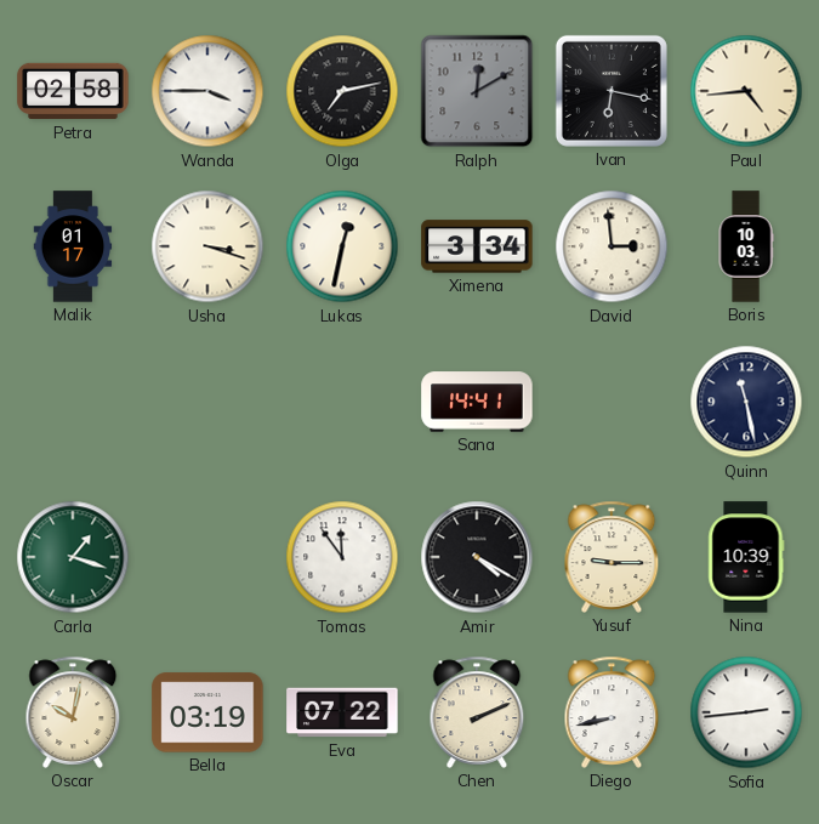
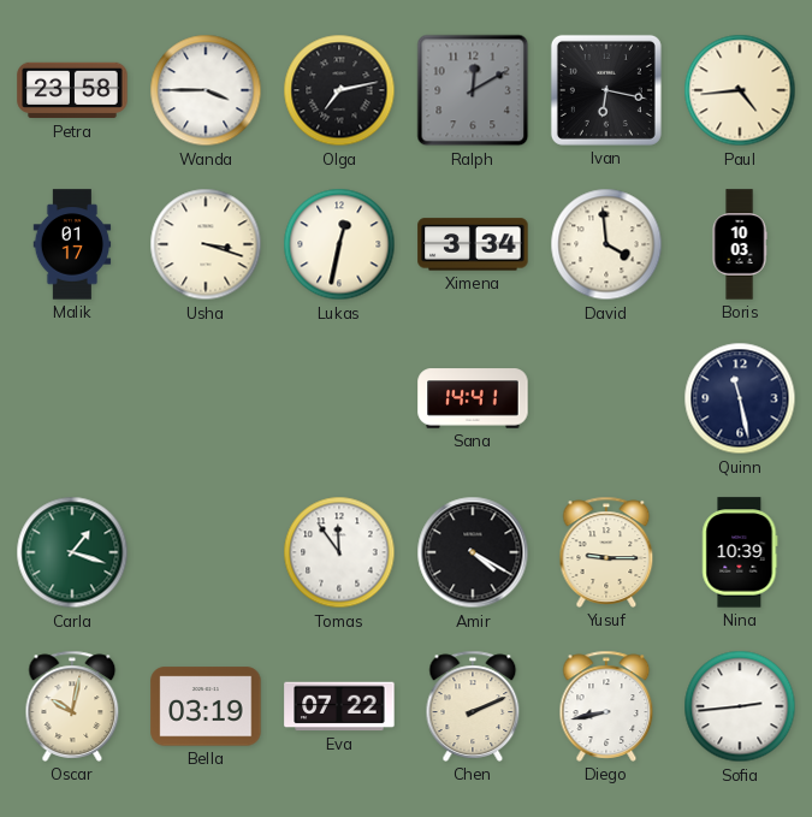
Petra: 02:58 -> 23:58 (72, 90)
David: 2:59 -> 3:59 (606, 244)
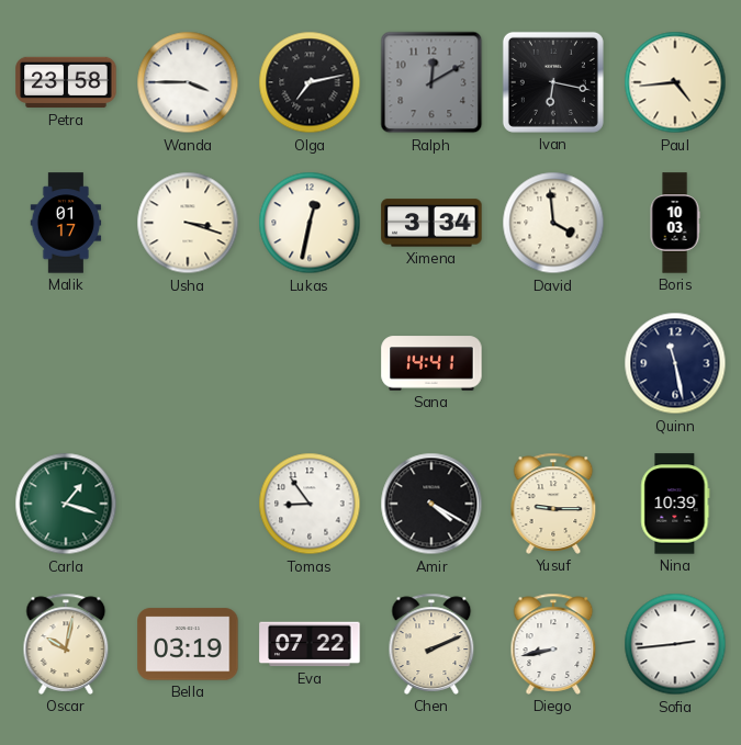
Tomas: 11:54 -> 8:54 (310, 504)
